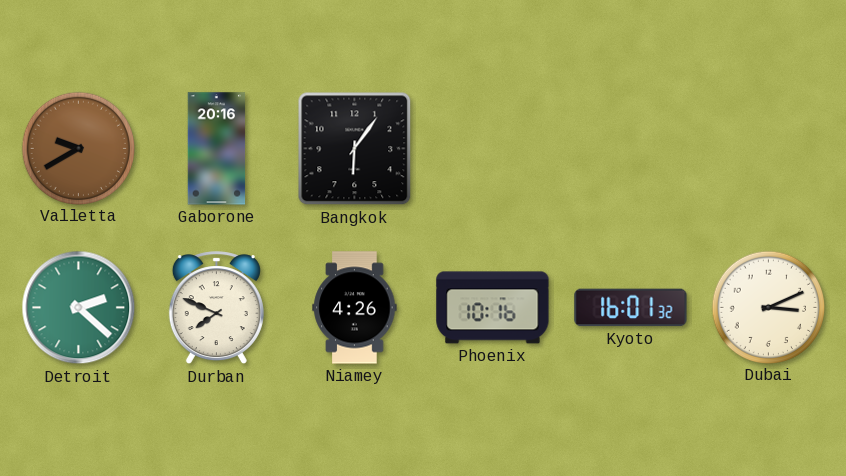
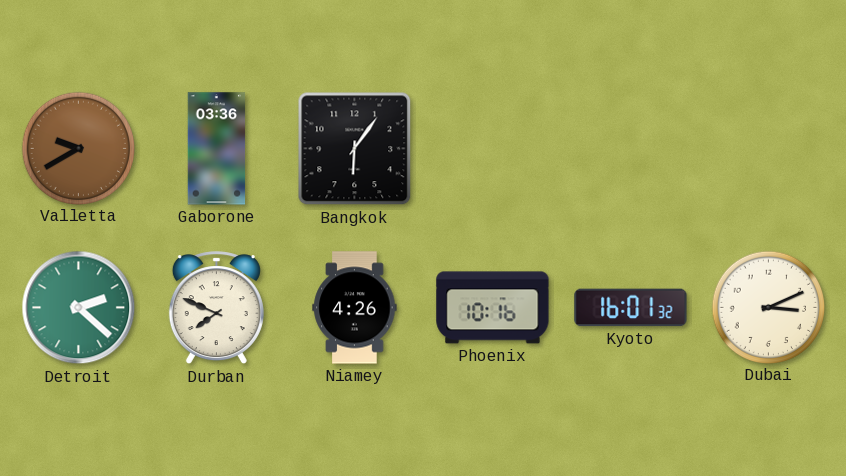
Gaborone: 20:16 -> 03:36 (217, 149)
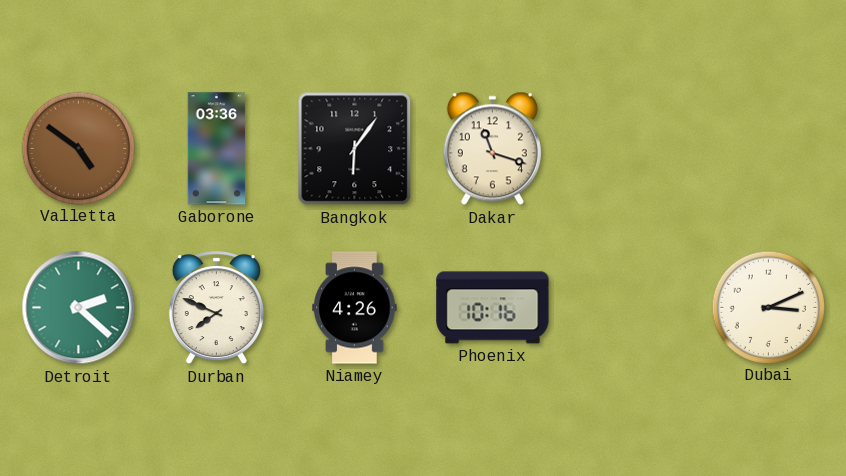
Valletta: 9:40 -> 4:51 (78, 148)
Dakar: none -> 11:18 (492, 149)
Kyoto: 16:01 -> none (631, 308)
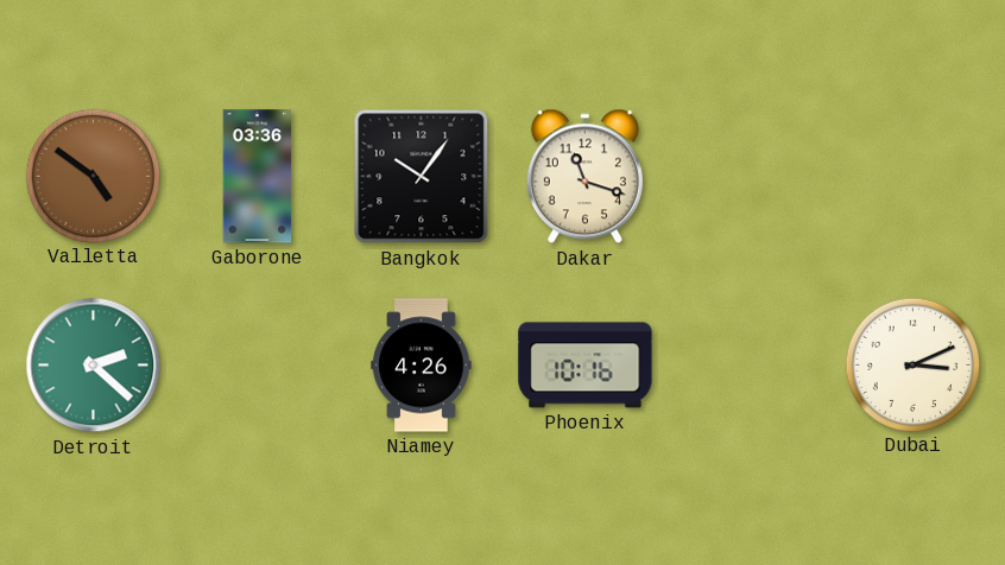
Bangkok: 6:06 -> 10:06 (422, 177)
Durban: 7:49 -> none (216, 308)
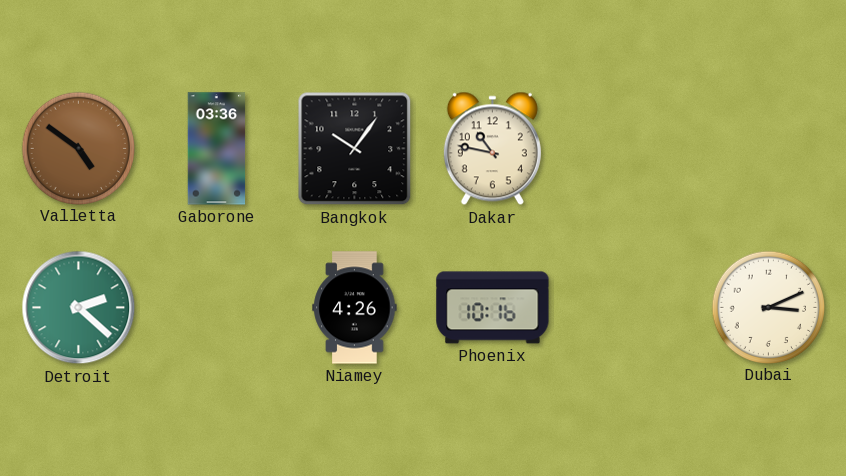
Dakar: 11:18 -> 10:47 (492, 149)
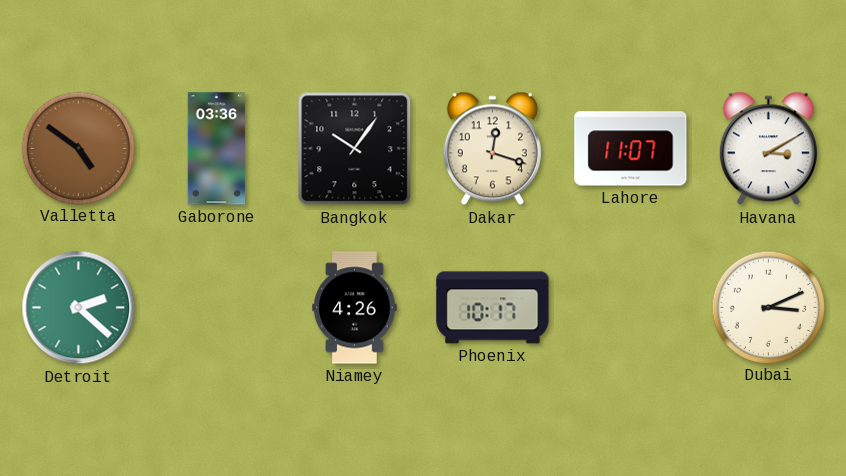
Dakar: 10:47 -> 12:18 (492, 149)
Lahore: none -> 11:07 (631, 149)
Havana: none -> 3:10 (768, 149)
Phoenix: 10:16 -> 10:17 (493, 308)
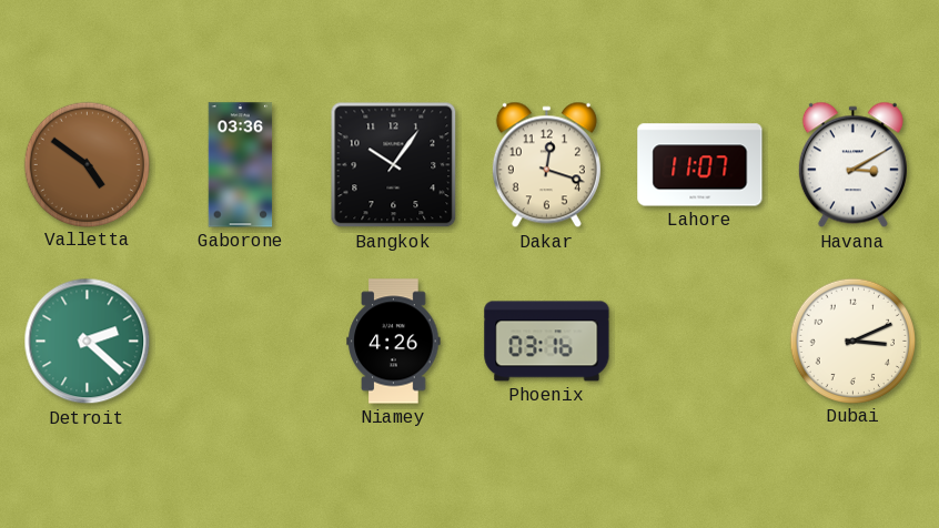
Phoenix: 10:17 -> 03:16 (547, 342)
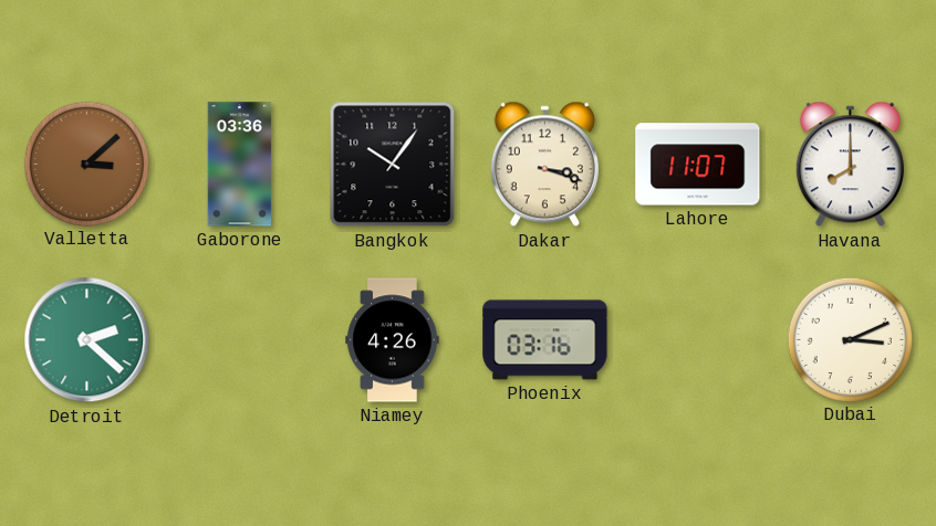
Valletta: 4:51 -> 3:08 (86, 164)
Dakar: 12:18 -> 3:18 (544, 165)
Havana: 3:10 -> 8:00 (850, 165)
